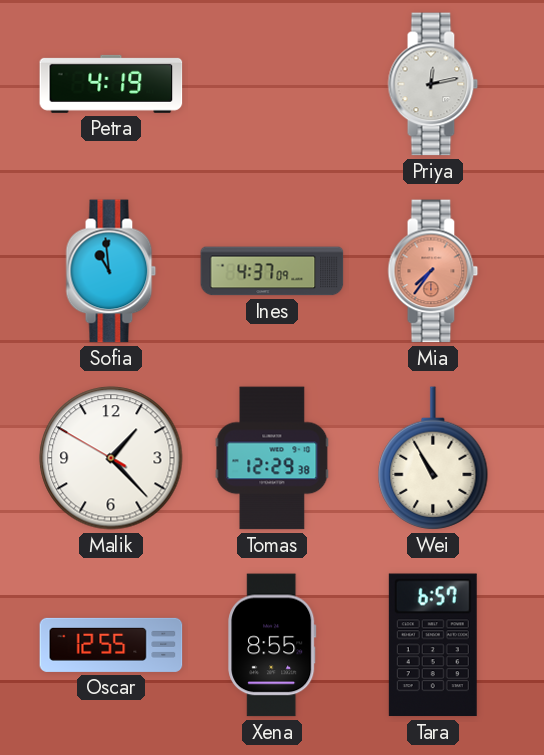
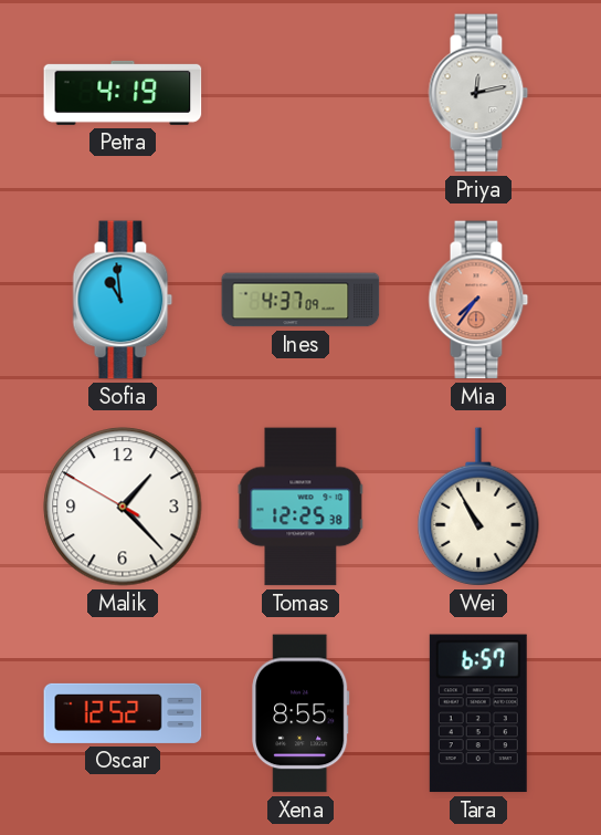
Tomas: 12:29 -> 12:25 (300, 507)
Oscar: 12:55 -> 12:52 (123, 713)
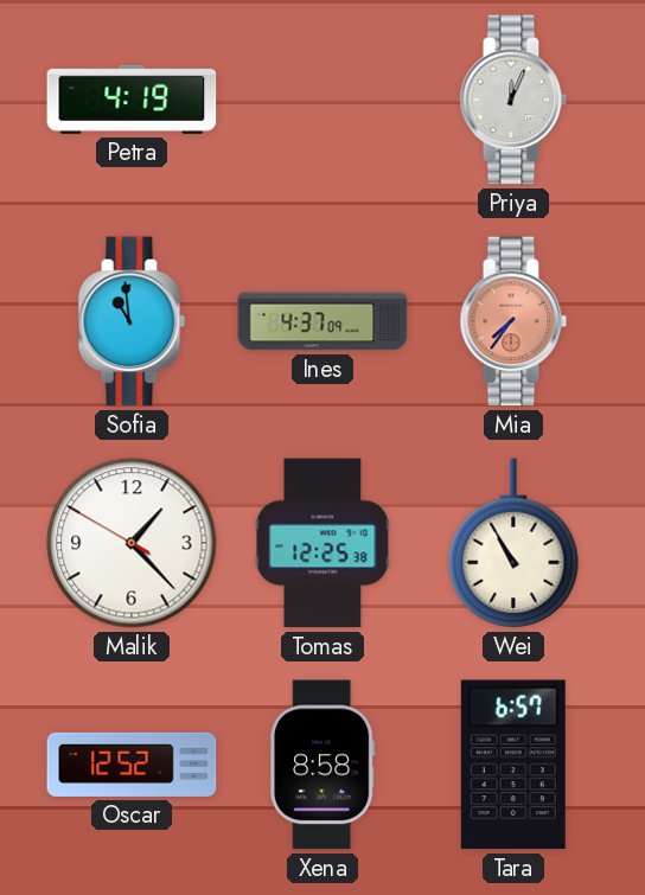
Priya: 12:13 -> 12:04 (513, 100)
Xena: 8:55 -> 8:58 (322, 765)
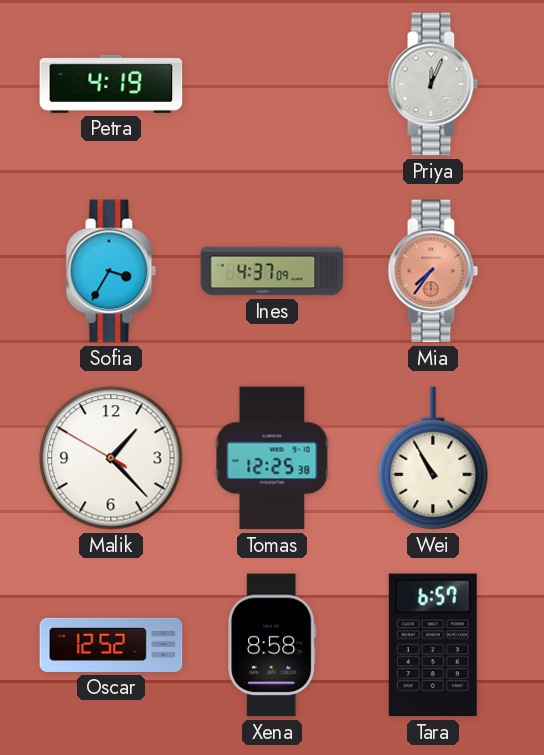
Sofia: 10:59 -> 3:35 (111, 271)
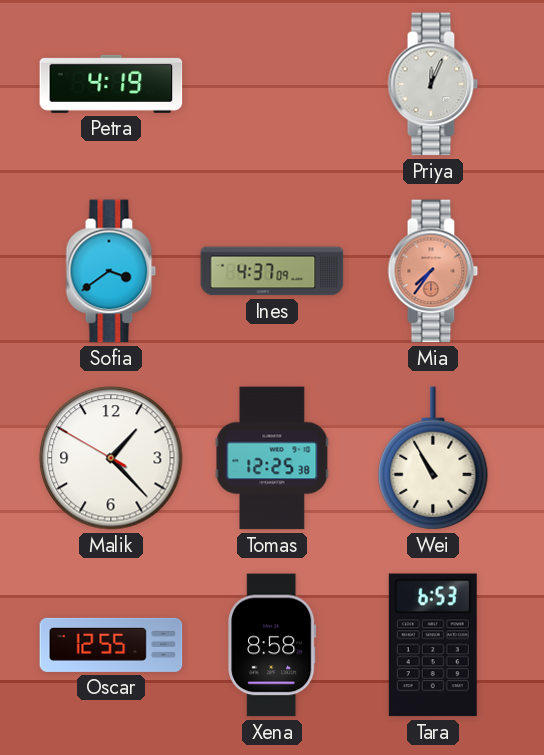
Sofia: 3:35 -> 3:39 (111, 271)
Oscar: 12:52 -> 12:55 (111, 645)
Tara: 6:57 -> 6:53 (433, 645)
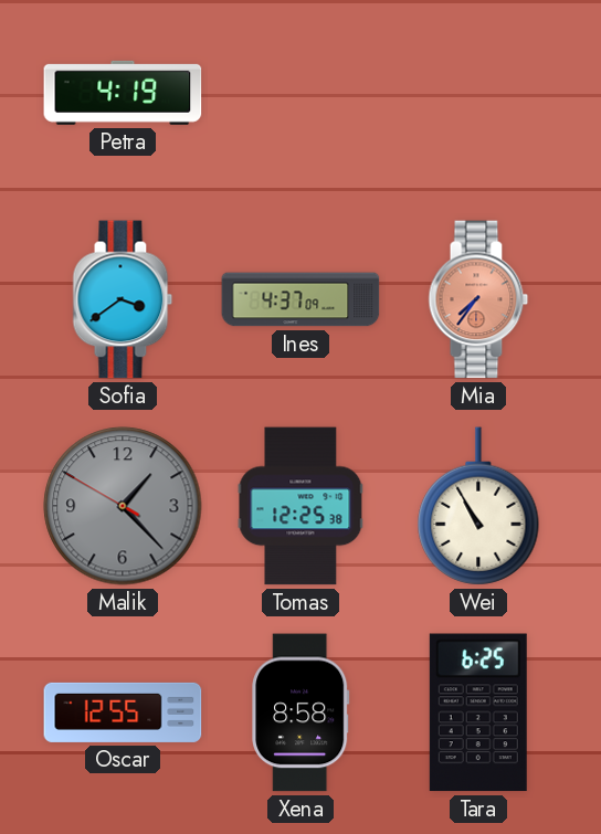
Priya: 12:04 -> none (433, 84)
Malik dial: white -> grey (123, 506)
Tara: 6:53 -> 6:25 (478, 712)
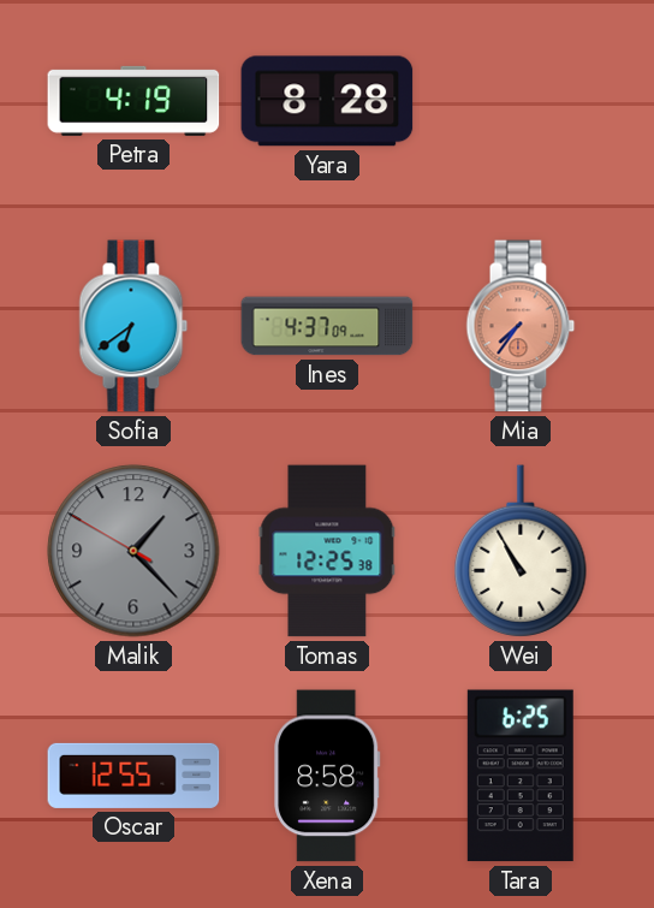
Yara: none -> 8:28 (327, 101)
Sofia: 3:39 -> 6:39 (133, 326)
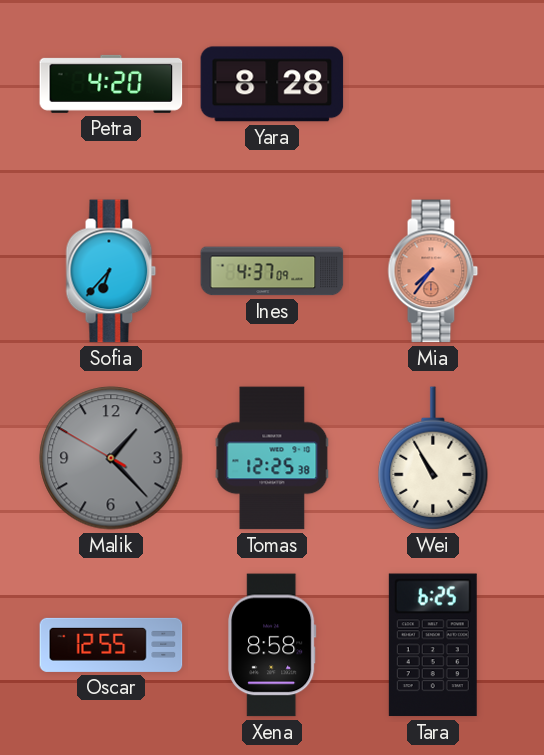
Petra: 4:19 -> 4:20 (111, 84)
Sofia: 6:39 -> 6:37 (111, 271)
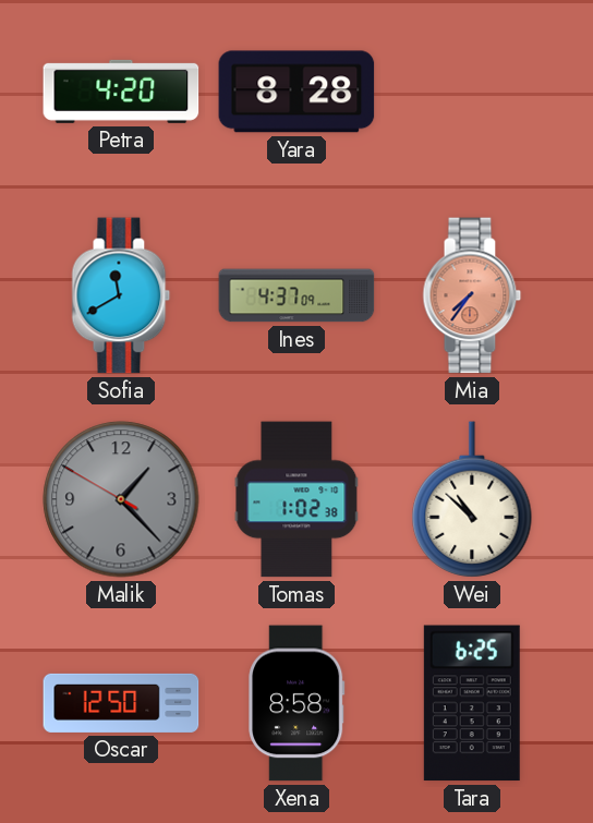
Sofia: 6:37 -> 11:40 (121, 295)
Tomas: 12:25 -> 1:02 (296, 499)
Wei: 10:55 -> 10:52 (472, 499)
Oscar: 12:55 -> 12:50 (121, 703)
